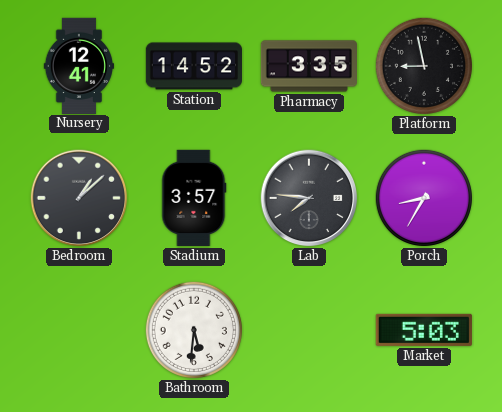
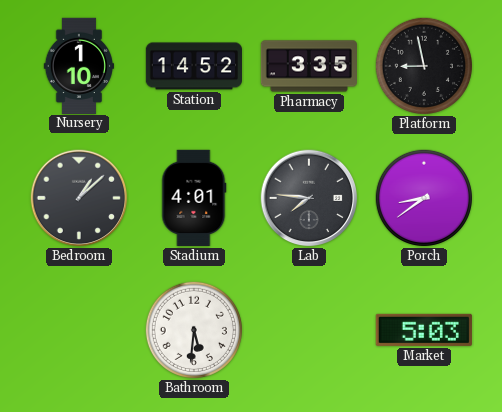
Nursery: 12:41 -> 1:10 (78, 65)
Stadium: 3:57 -> 4:01 (194, 198)
Porch: 8:35 -> 8:39 (424, 198)
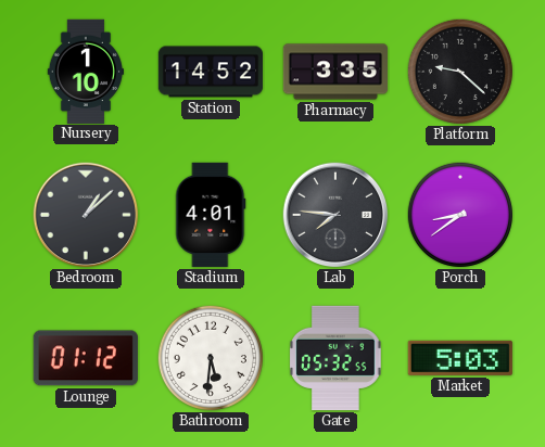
Platform: 8:58 -> 9:22 (460, 72)
Lounge: none -> 01:12 (86, 358)
Gate: none -> 05:32 (335, 358)
